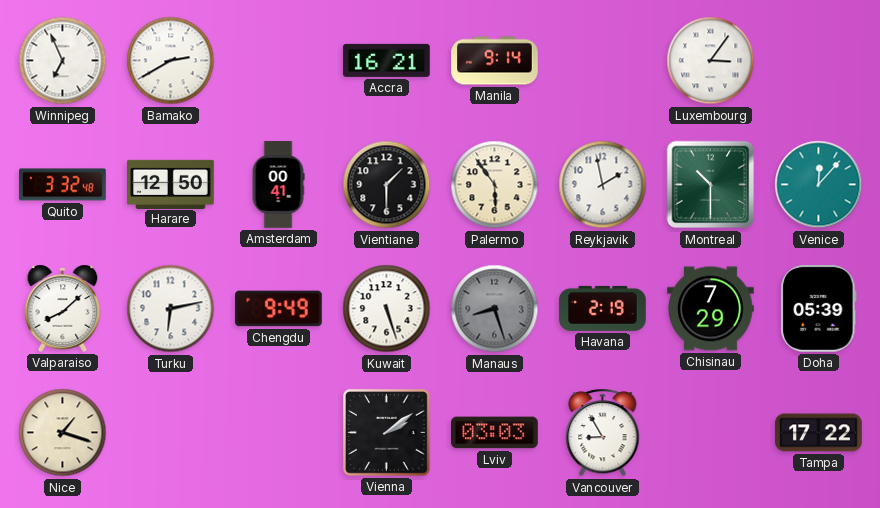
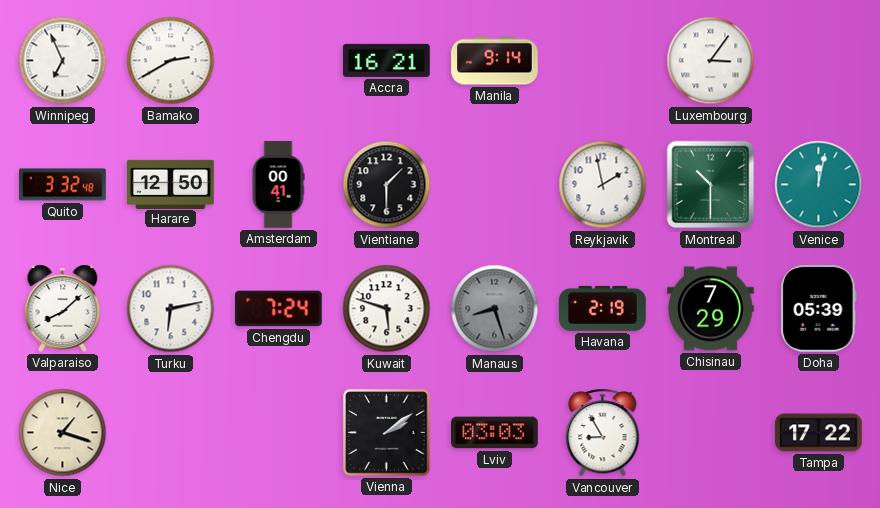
Palermo: 5:54 -> none (495, 185)
Venice: 12:07 -> 12:02 (819, 185)
Chengdu: 9:49 -> 7:24 (279, 309)
Kuwait: 5:27 -> 5:48 (387, 309)
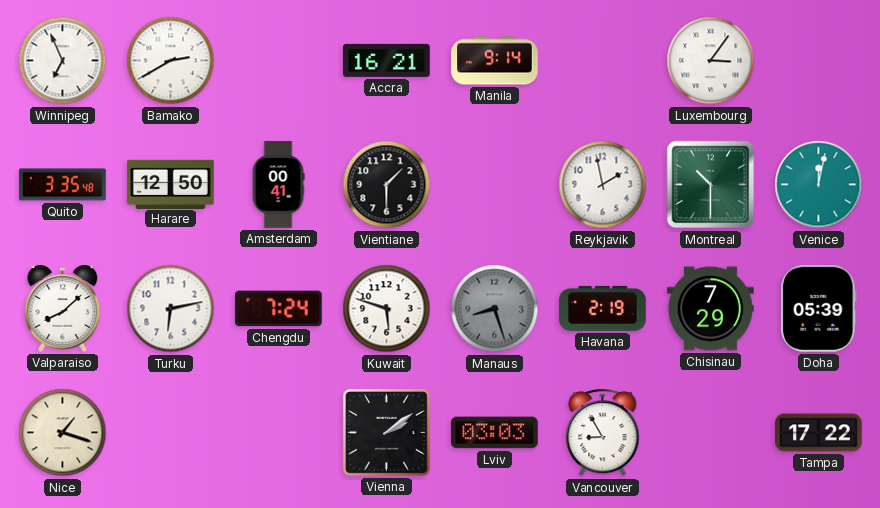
Quito: 3:32 -> 3:35 (63, 185)
